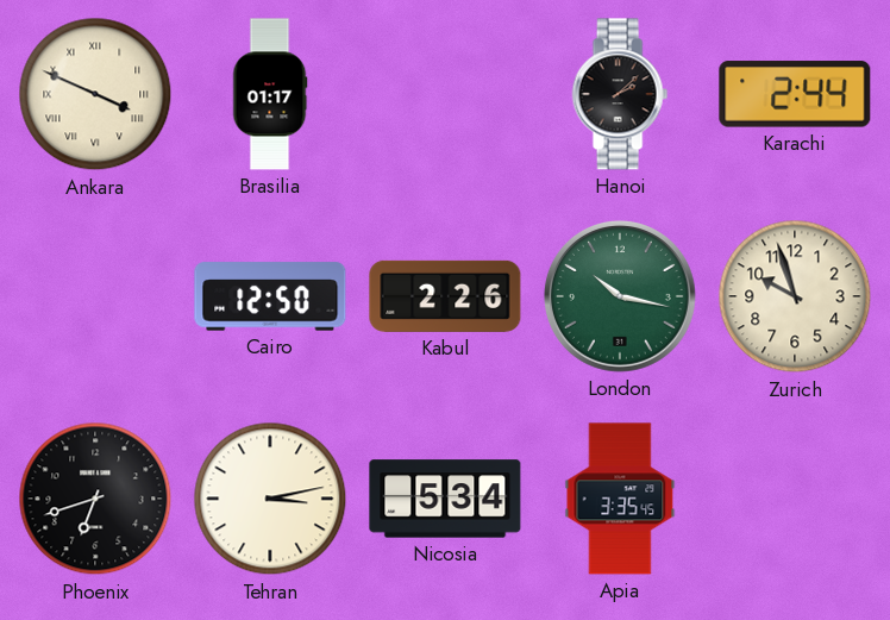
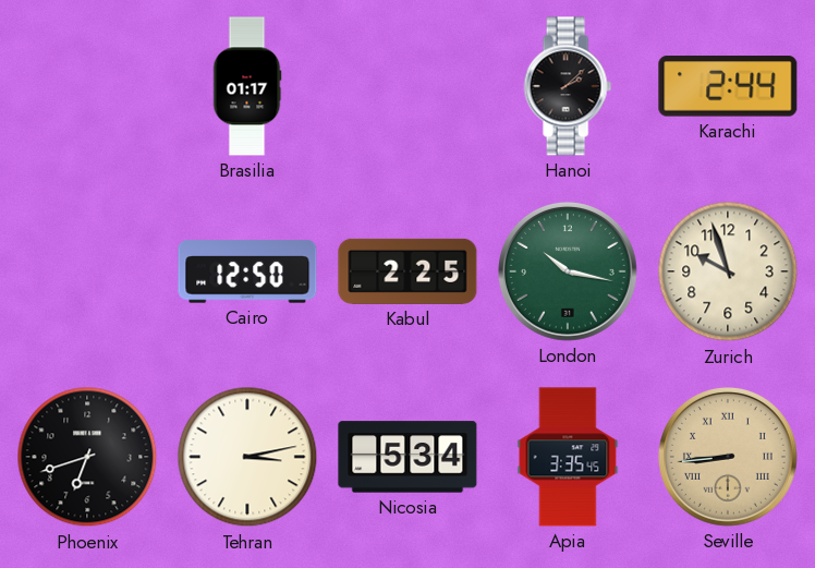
Ankara: 3:49 -> none (95, 94)
Kabul: 2:26 -> 2:25 (407, 271)
Seville: none -> 8:44 (728, 457)
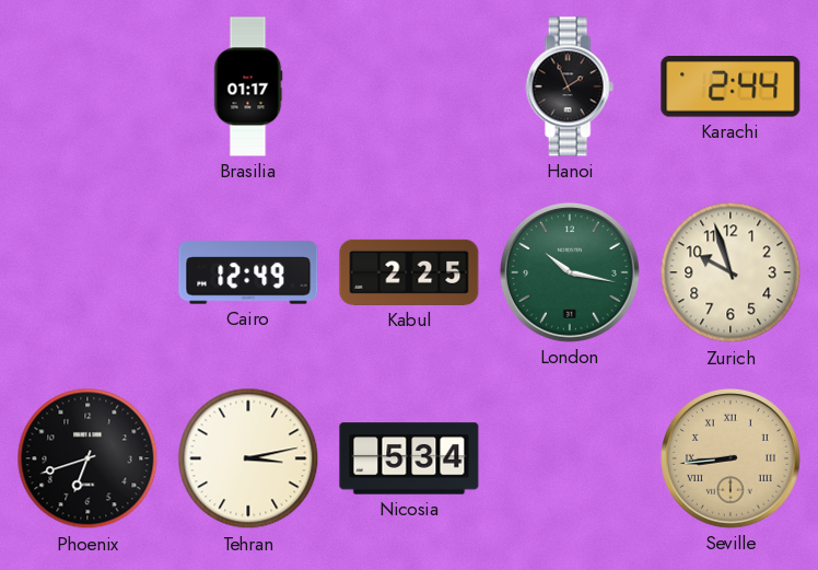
Hanoi: 2:08 -> 1:56 (570, 86)
Cairo: 12:50 -> 12:49 (248, 272)
Apia: 3:35 -> none (568, 457)
